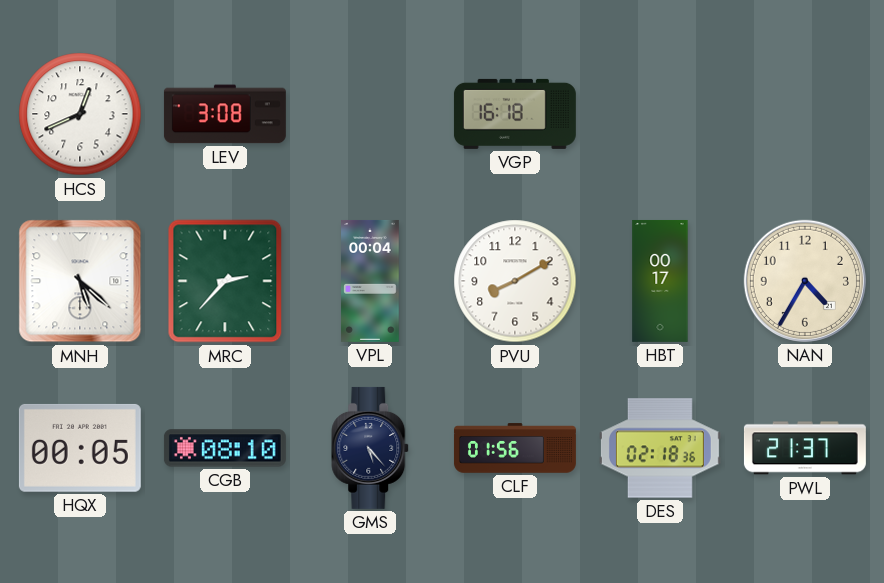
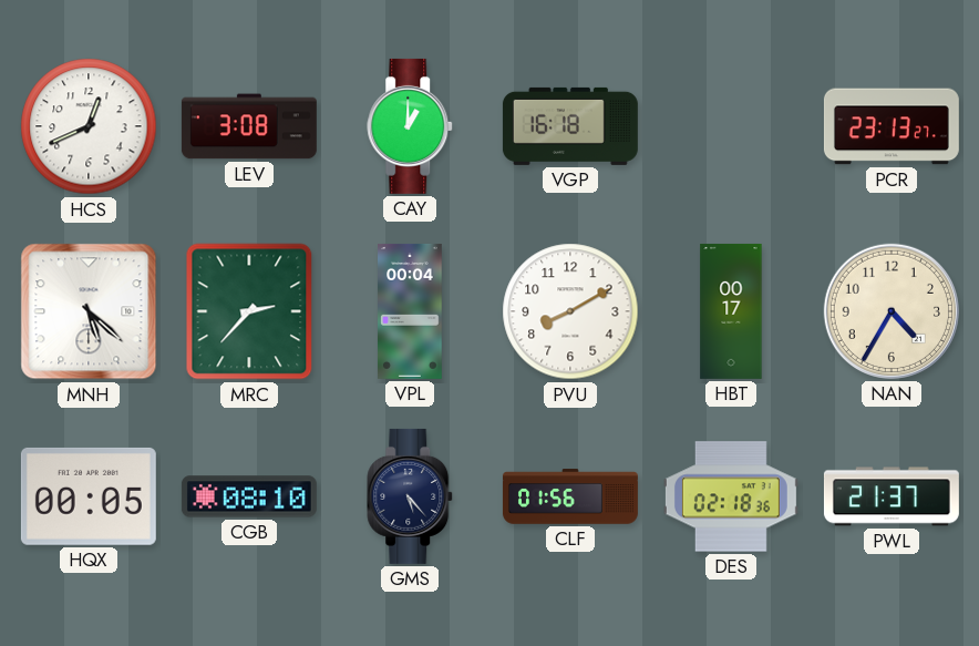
CAY: none -> 1:00 (411, 126)
PCR: none -> 23:13 (892, 126)
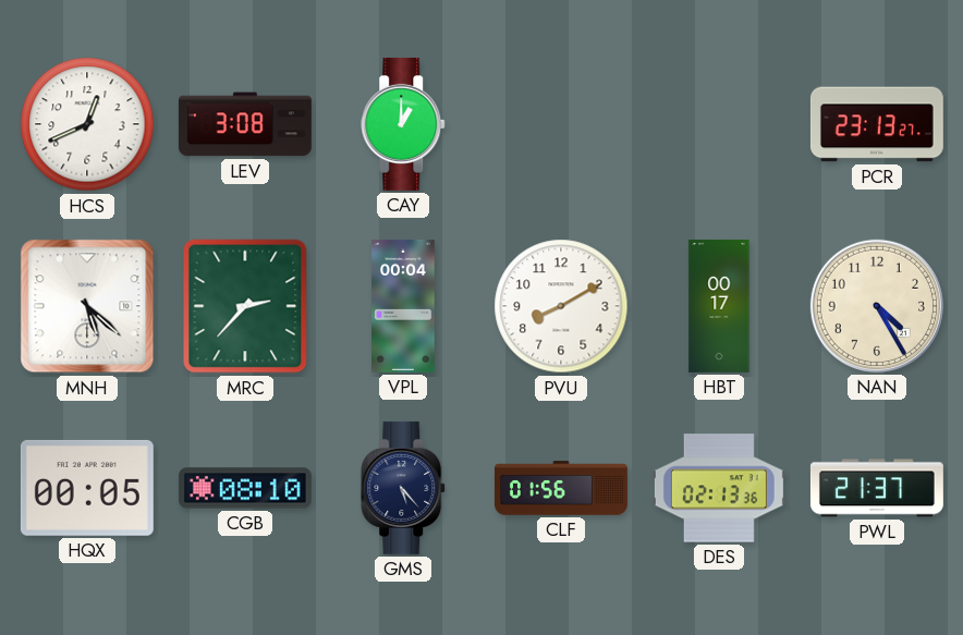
VGP: 16:18 -> none (570, 126)
NAN: 4:35 -> 4:25 (877, 306)
DES: 02:18 -> 02:13 (719, 488)
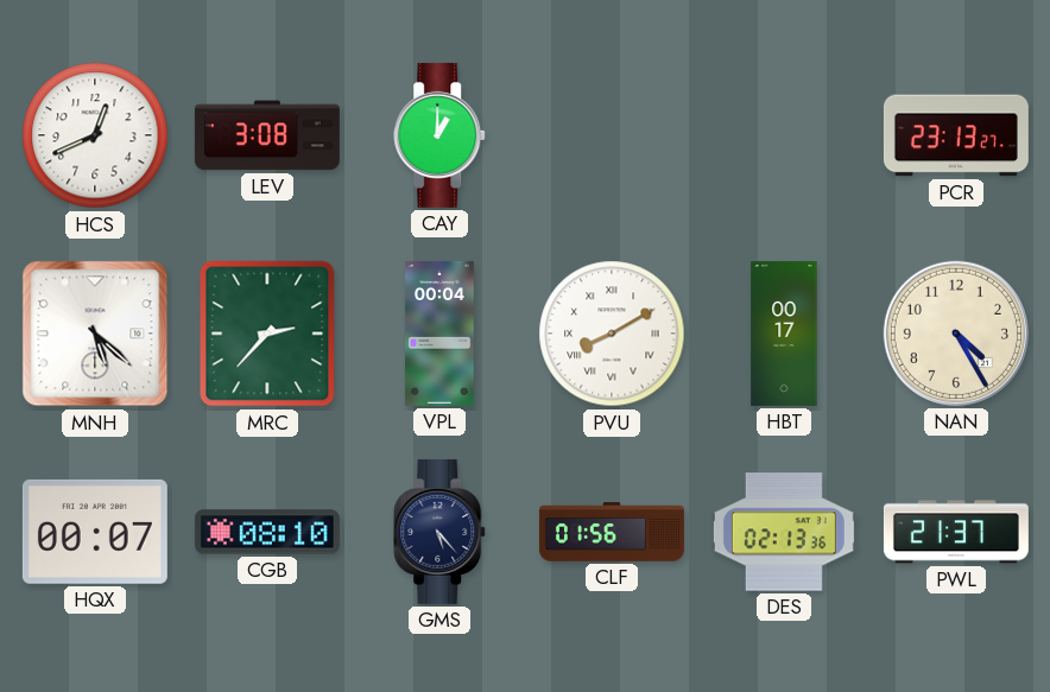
PVU numerals: Arabic -> Roman (612, 334)
HQX: 00:05 -> 00:07 (95, 532)
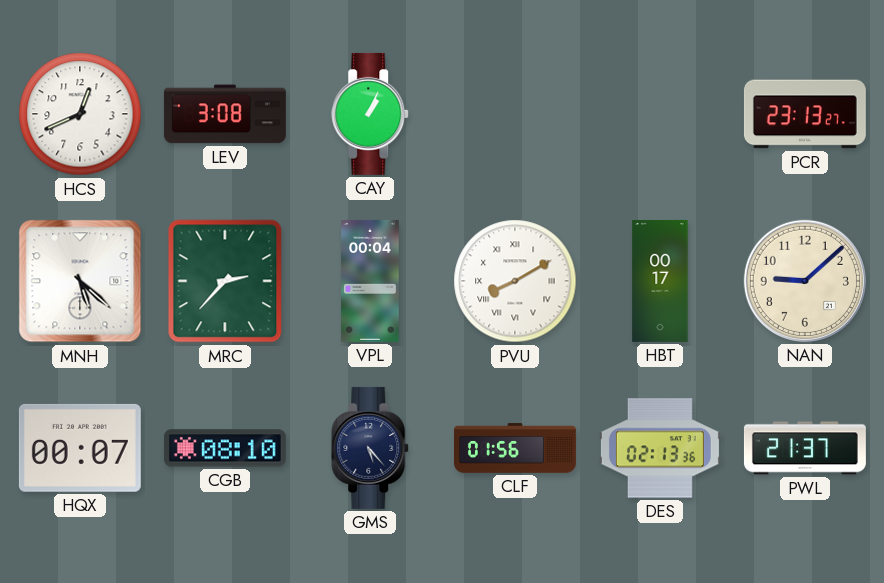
CAY: 1:00 -> 1:04 (371, 114)
NAN: 4:25 -> 9:08 (805, 281)
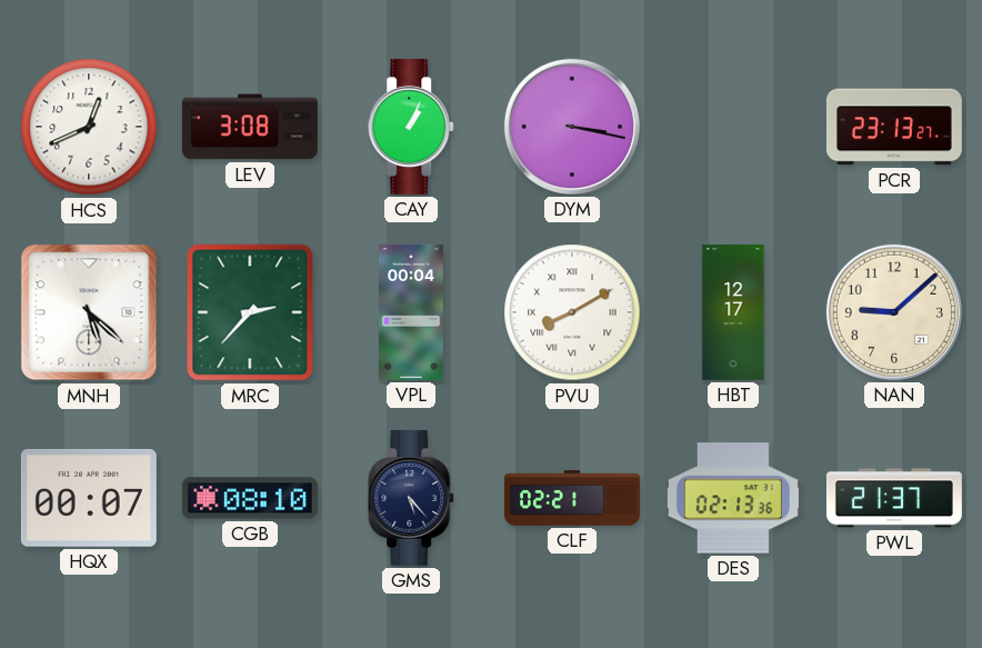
DYM: none -> 3:17 (572, 127)
HBT: 00:17 -> 12:17 (733, 312)
CLF: 01:56 -> 02:21 (572, 498)
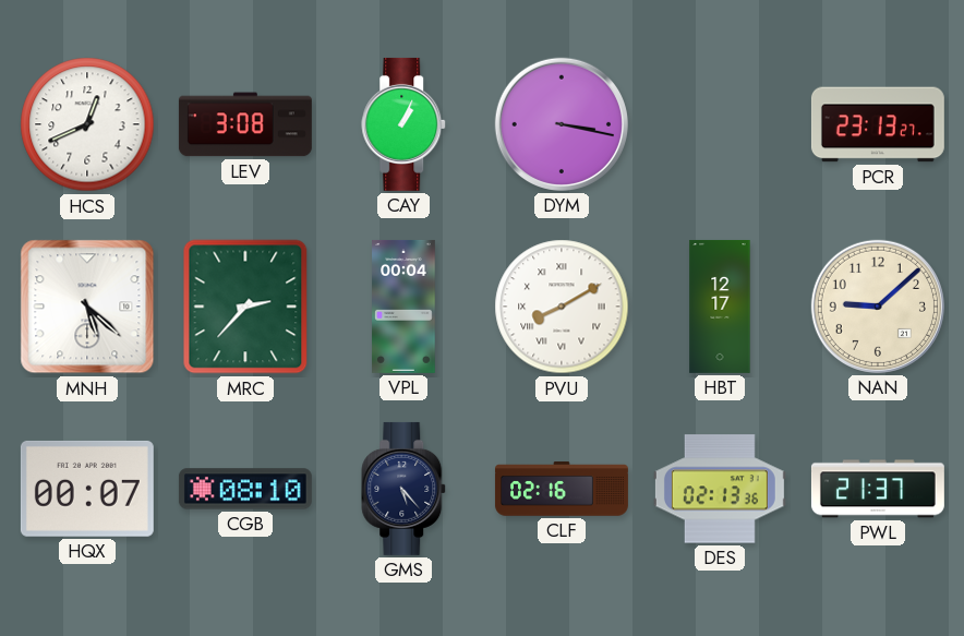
CLF: 02:21 -> 02:16 (562, 489)
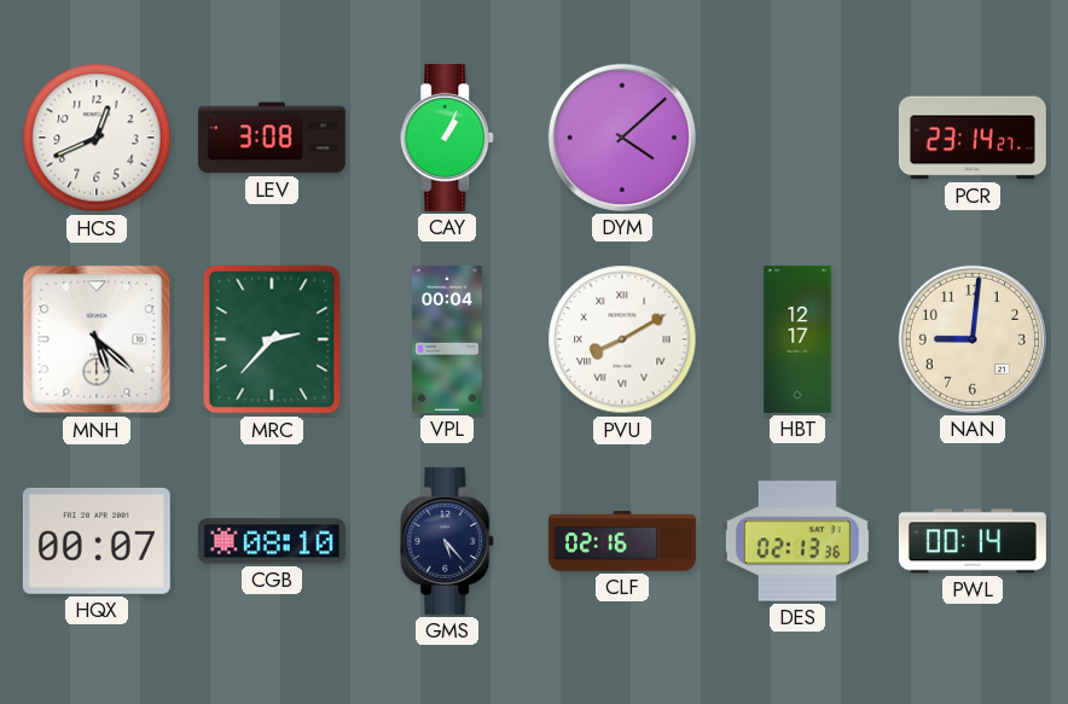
DYM: 3:17 -> 4:08 (622, 138)
PCR: 23:13 -> 23:14 (973, 138)
NAN: 9:08 -> 9:01 (973, 339)
PWL: 21:37 -> 00:14 (973, 541)
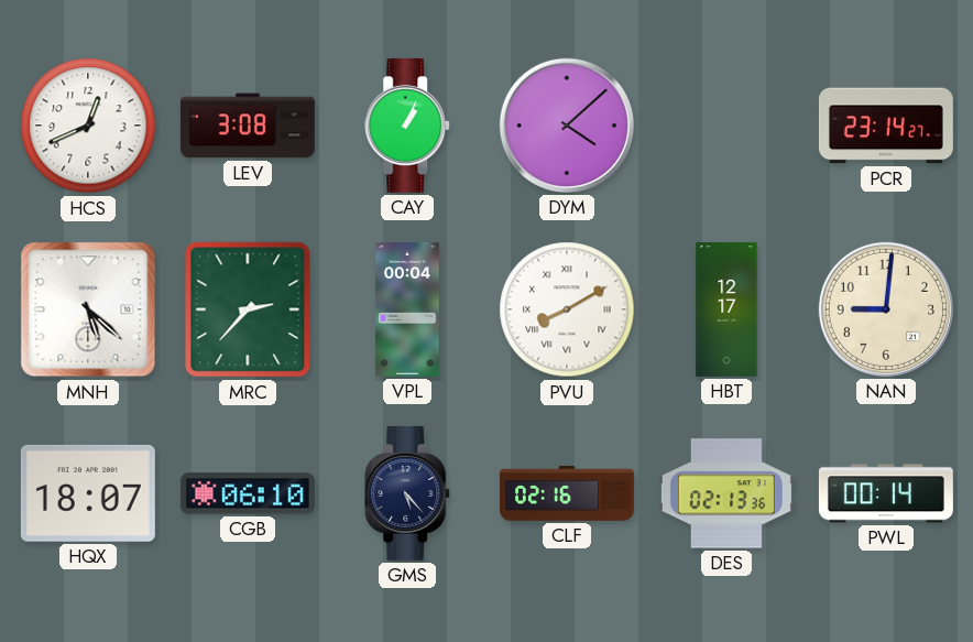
HQX: 00:07 -> 18:07 (88, 493)
CGB: 08:10 -> 06:10 (248, 493)
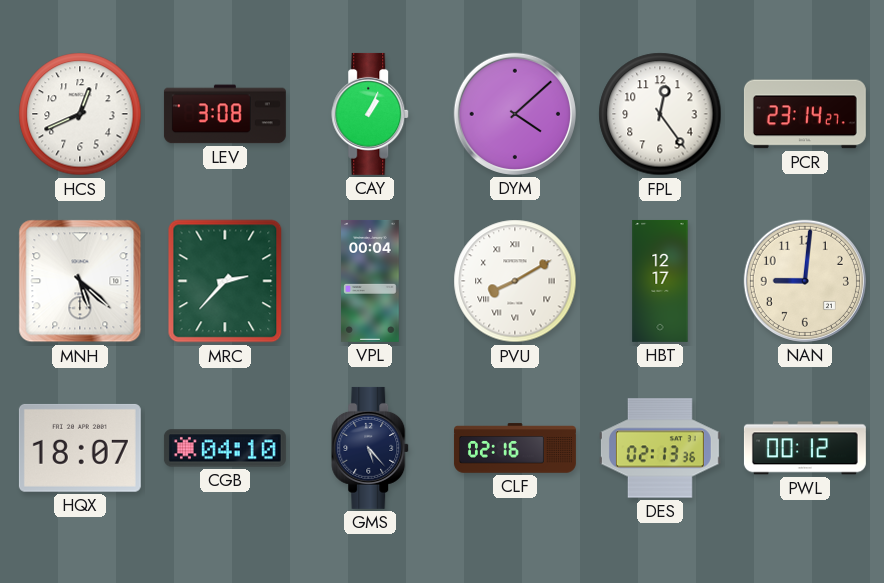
FPL: none -> 12:24 (660, 114)
CGB: 06:10 -> 04:10 (225, 448)
PWL: 00:14 -> 00:12 (805, 448)
